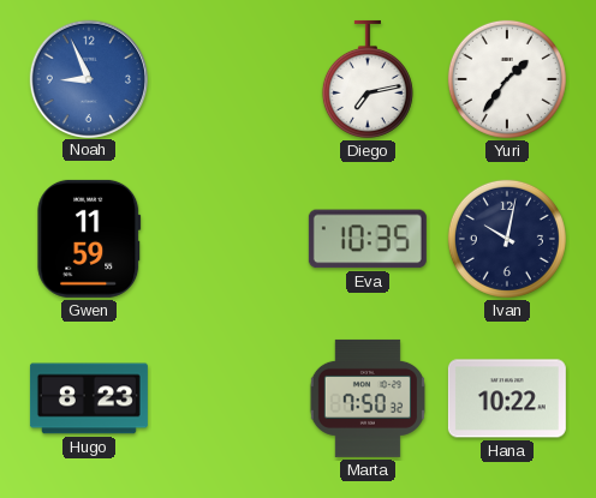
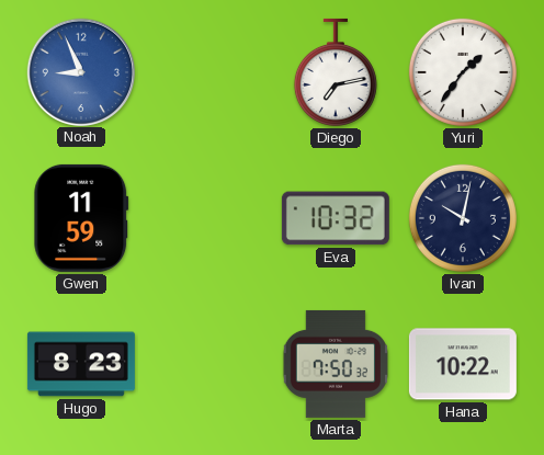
Eva: 10:35 -> 10:32 (336, 218)
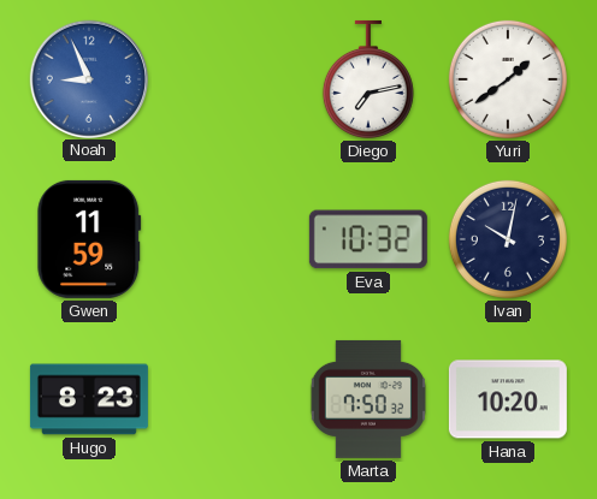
Yuri: 1:36 -> 1:39 (508, 79)
Hana: 10:22 -> 10:20 (508, 399)
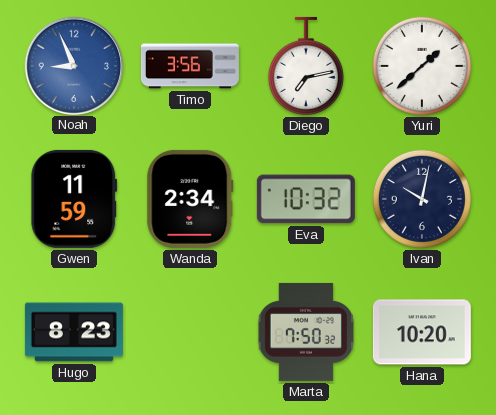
Timo: none -> 3:56 (190, 66)
Yuri: 1:39 -> 1:38 (422, 66)
Wanda: none -> 2:34 (190, 199)
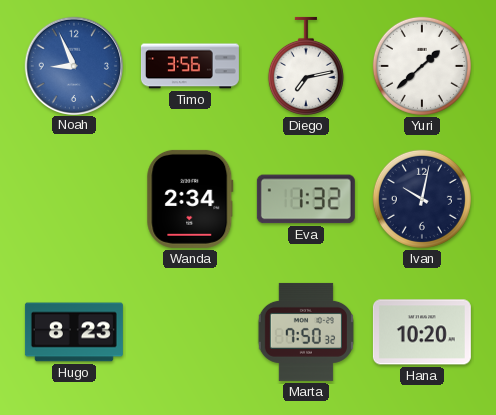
Gwen: 11:59 -> none (74, 199)
Eva: 10:32 -> 1:32 (306, 199)
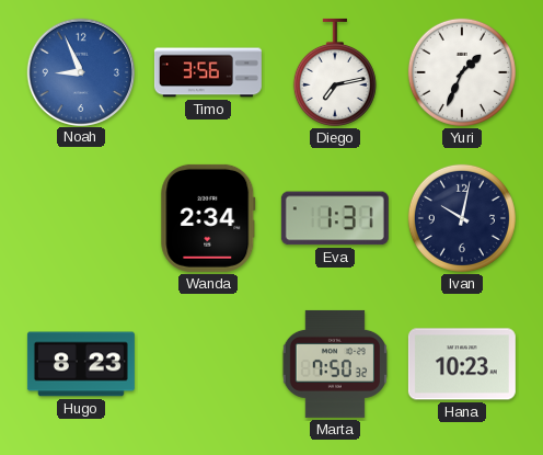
Yuri: 1:38 -> 1:34 (462, 72)
Eva: 1:32 -> 1:31 (335, 218)
Hana: 10:20 -> 10:23 (462, 364)
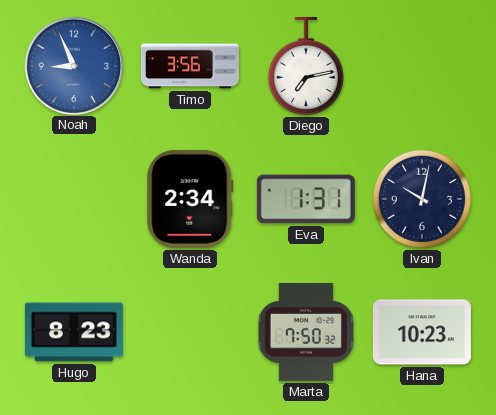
Yuri: 1:34 -> none (462, 72)
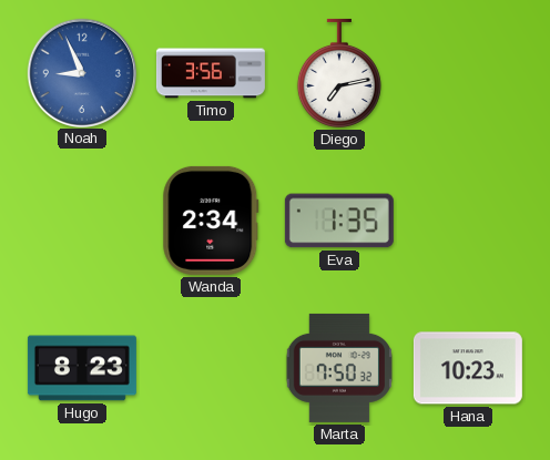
Eva: 1:31 -> 1:35 (339, 221)
Ivan: 10:02 -> none (422, 199)
